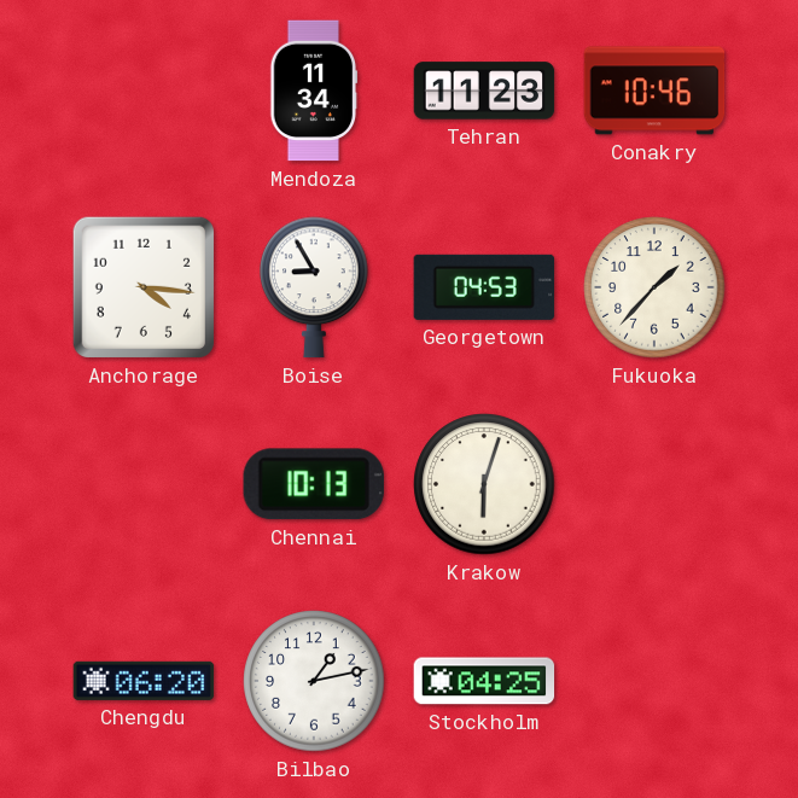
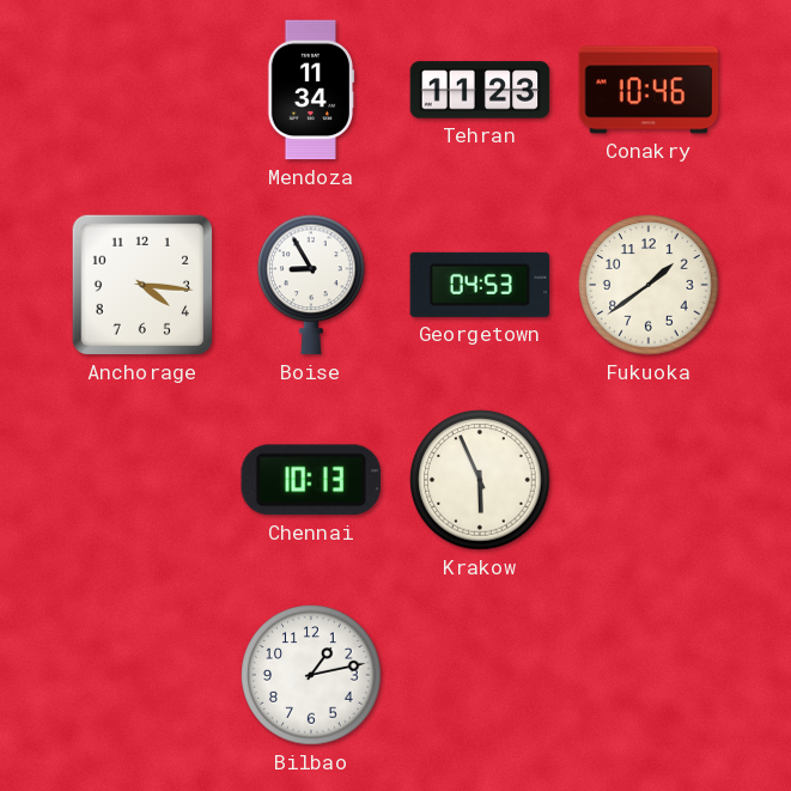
Fukuoka: 1:37 -> 1:39 (649, 285)
Krakow: 6:03 -> 5:56 (480, 480)
Chengdu: 06:20 -> none (144, 681)
Stockholm: 04:25 -> none (484, 681)
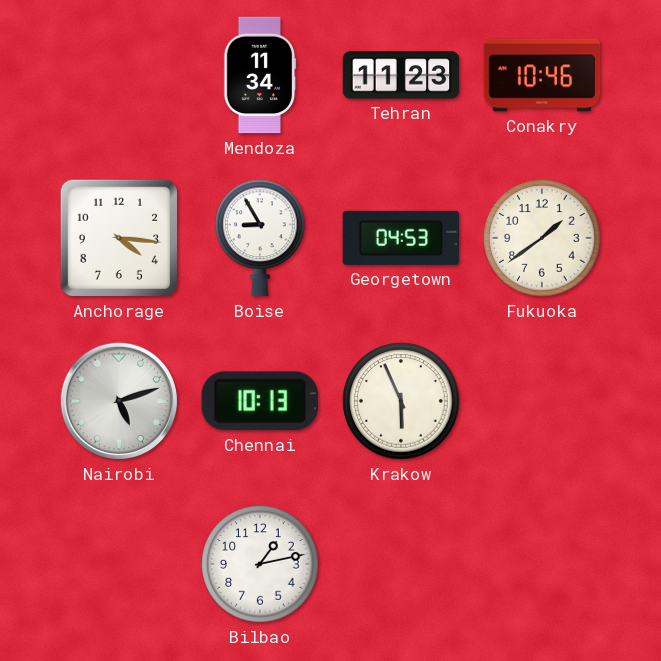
Nairobi: none -> 5:12 (119, 401)
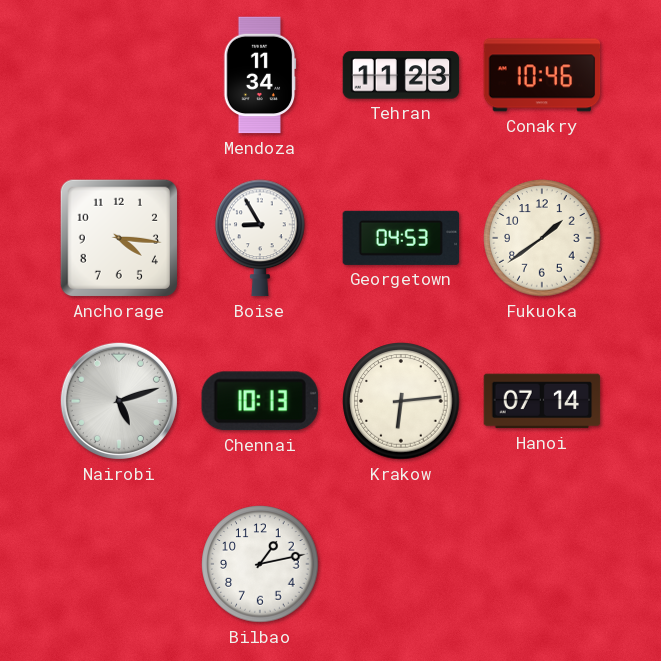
Krakow: 5:56 -> 6:14 (401, 401)
Hanoi: none -> 07:14 (542, 401)
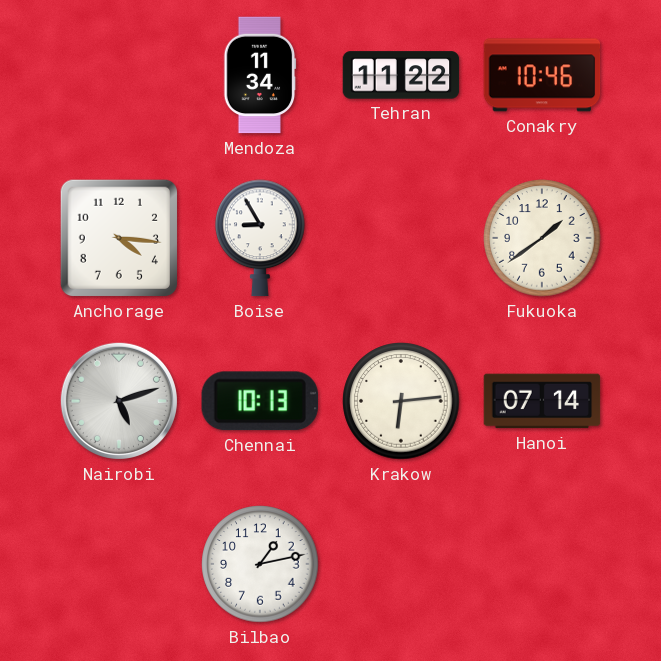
Tehran: 11:23 -> 11:22 (401, 75)
Georgetown: 04:53 -> none (401, 238)
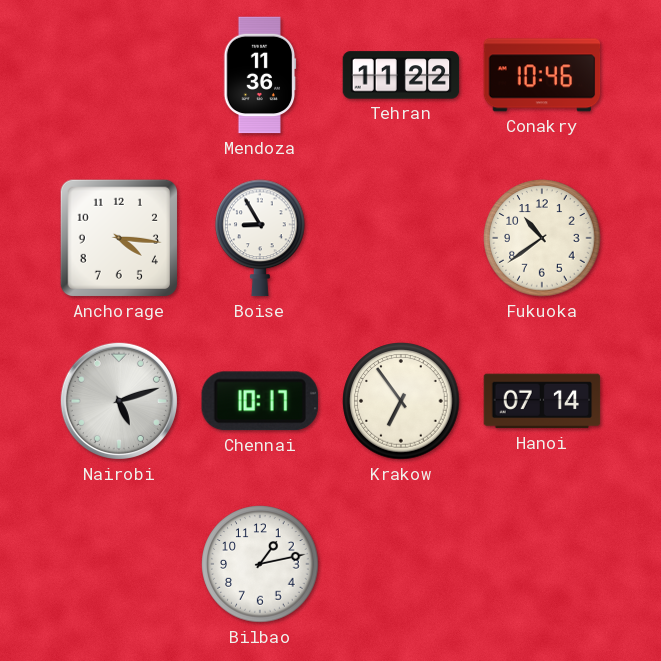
Mendoza: 11:34 -> 11:36 (260, 75)
Fukuoka: 1:39 -> 10:39 (542, 238)
Chennai: 10:13 -> 10:17 (260, 401)
Krakow: 6:14 -> 6:54 (401, 401)
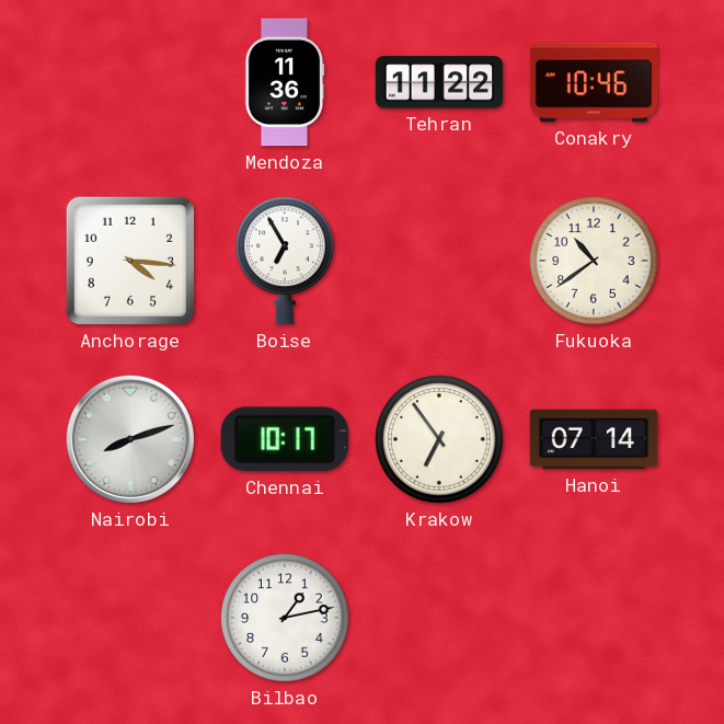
Boise: 8:55 -> 6:55 (285, 261)
Nairobi: 5:12 -> 8:12 (130, 439)
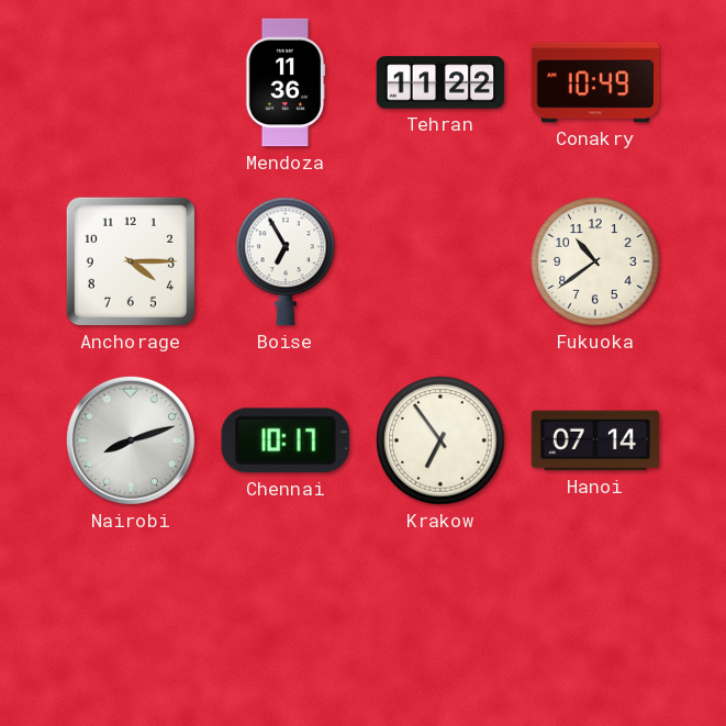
Conakry: 10:46 -> 10:49 (595, 82)
Anchorage: 4:16 -> 4:15 (131, 261)
Bilbao: 1:13 -> none (285, 618)
